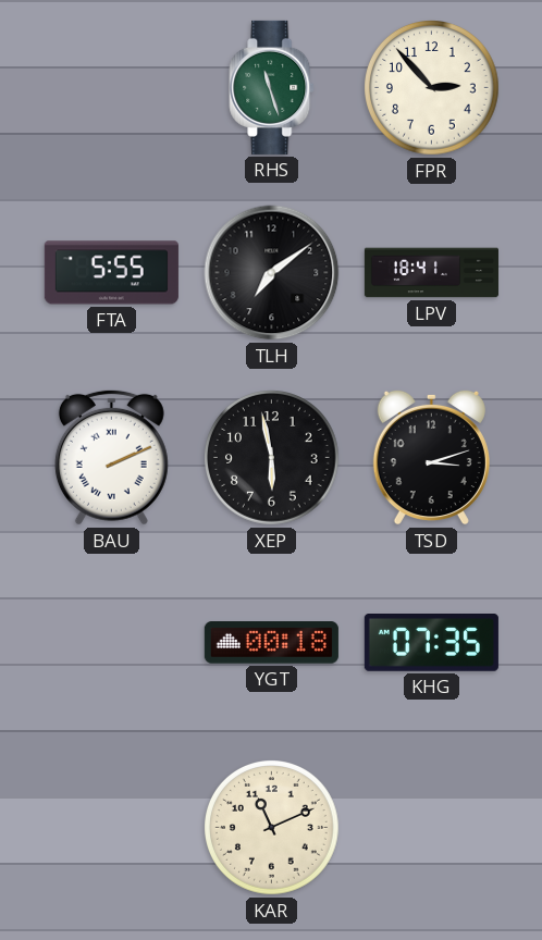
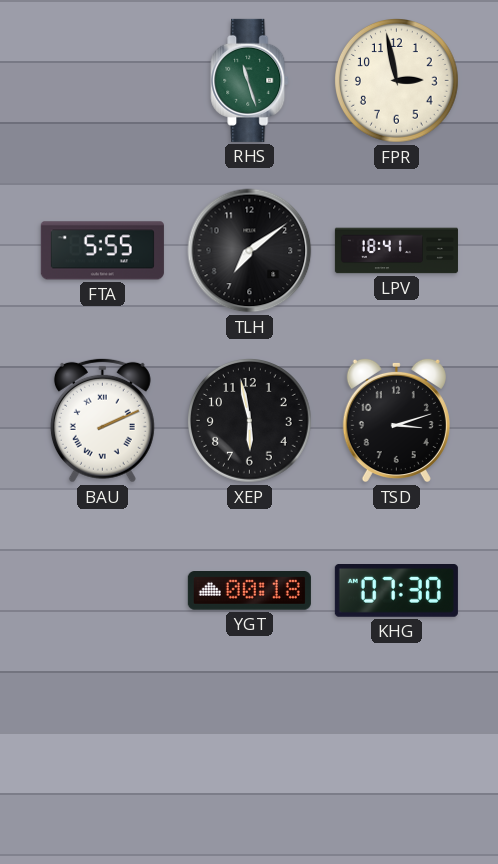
FPR: 2:53 -> 2:58 (397, 81)
KHG: 07:35 -> 07:30 (396, 591)
KAR: 11:11 -> none (272, 828)
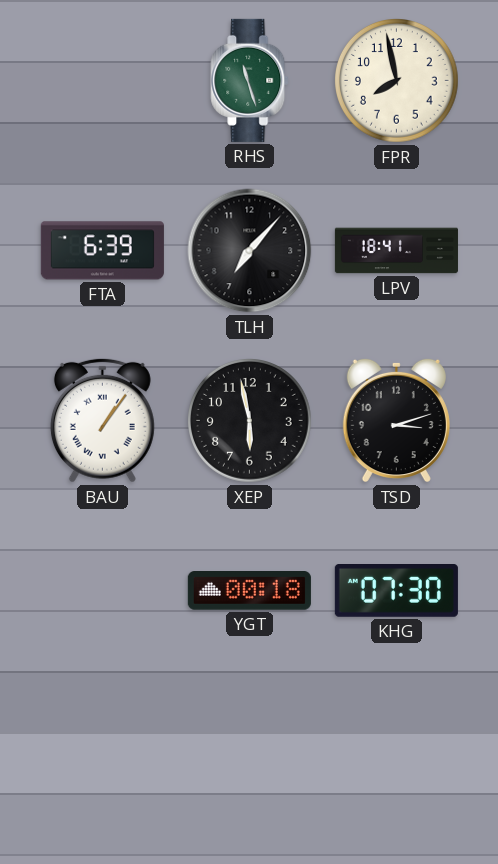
FPR: 2:58 -> 7:58 (397, 81)
FTA: 5:55 -> 6:39 (102, 251)
TLH: 7:09 -> 7:07 (250, 251)
BAU: 2:11 -> 1:06 (102, 420)
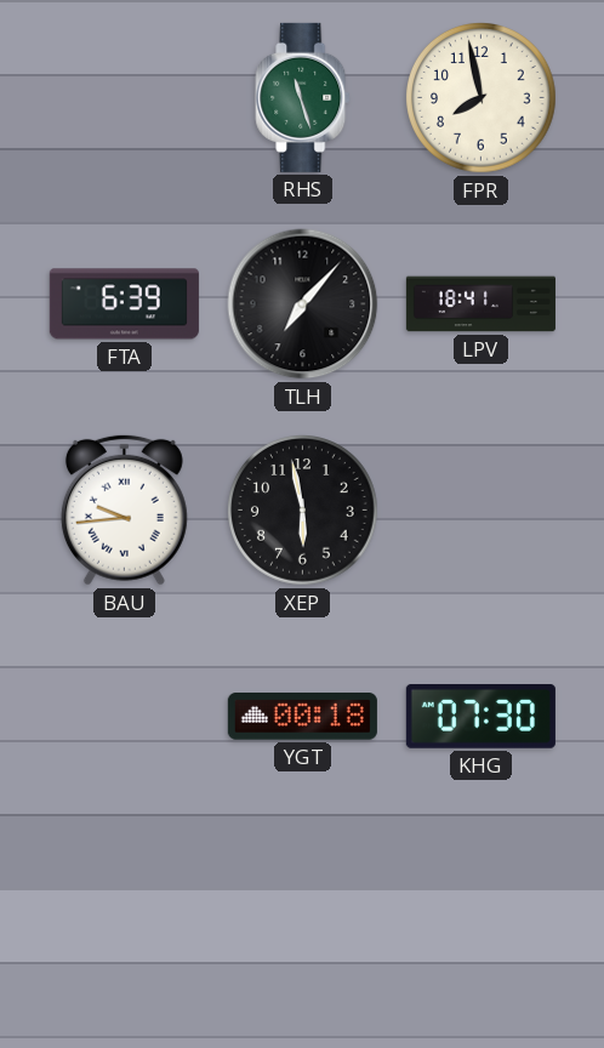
BAU: 1:06 -> 9:44 (124, 509)
TSD: 3:12 -> none (396, 420)
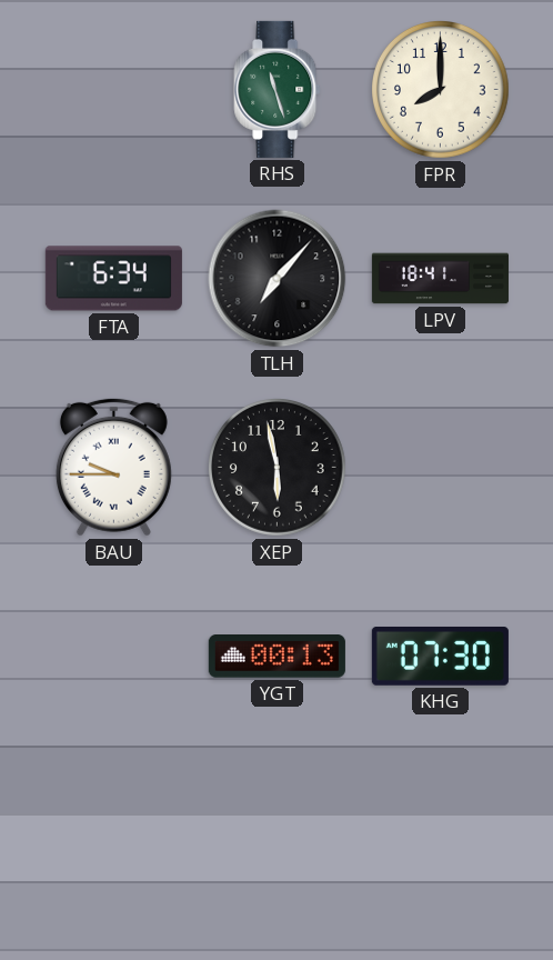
FPR: 7:58 -> 8:00 (441, 90)
FTA: 6:39 -> 6:34 (113, 279)
BAU: 9:44 -> 9:45 (113, 467)
YGT: 00:18 -> 00:13 (276, 657)
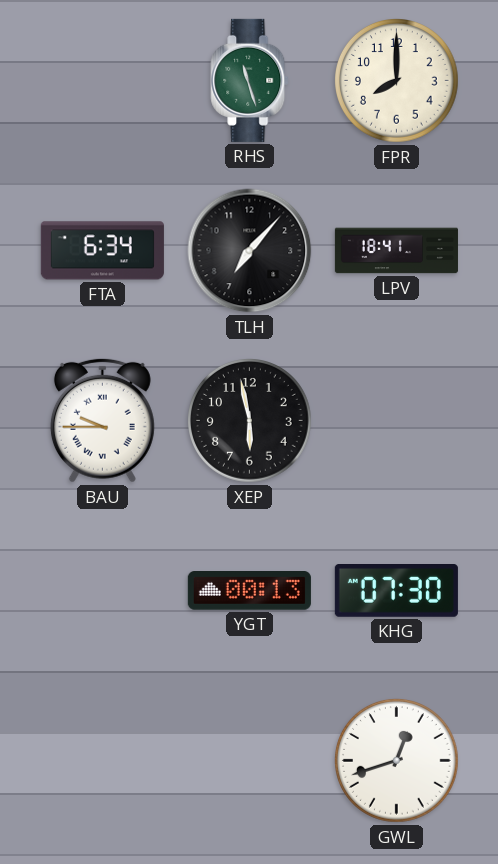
GWL: none -> 12:42 (397, 761)
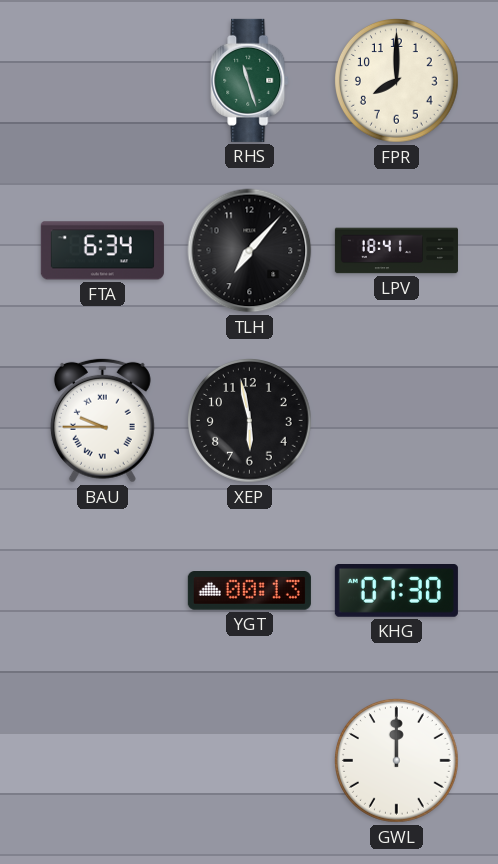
GWL: 12:42 -> 12:00 (397, 761)
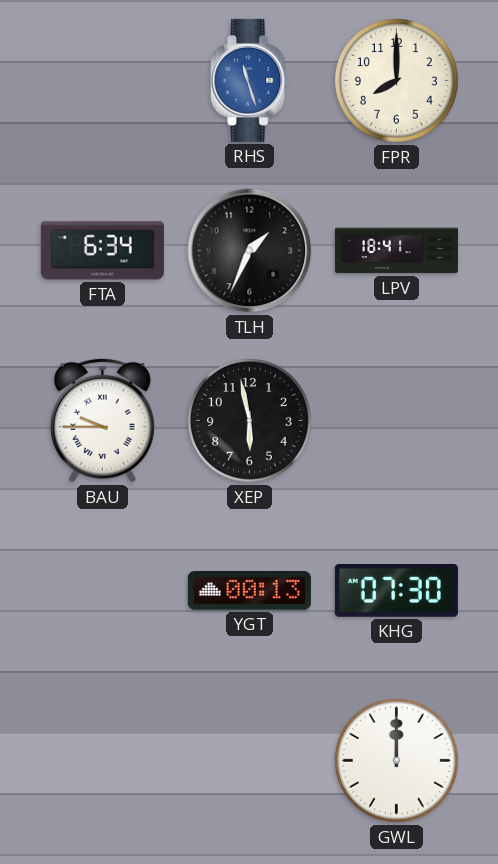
RHS dial: green -> blue (250, 80)
TLH: 7:07 -> 1:34 (250, 251)
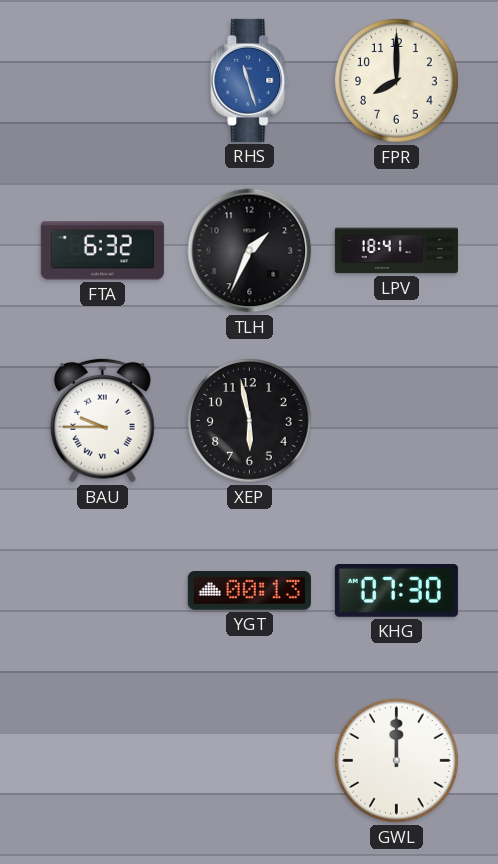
FTA: 6:34 -> 6:32 (102, 251)
